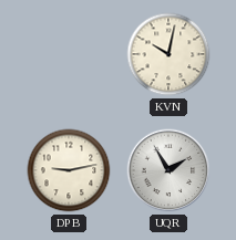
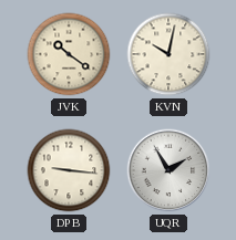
JVK: none -> 10:21 (69, 54)
DPB: 9:13 -> 9:16 (69, 170)
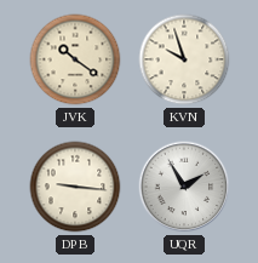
KVN: 10:02 -> 9:57 (184, 59)
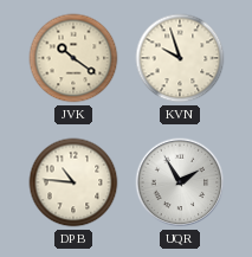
DPB: 9:16 -> 10:46 (73, 182)
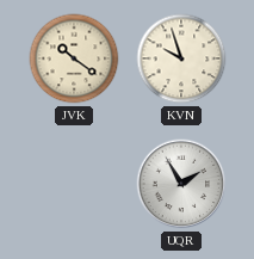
DPB: 10:46 -> none (73, 182)
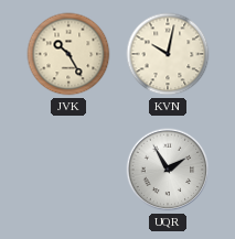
JVK: 10:21 -> 10:25 (68, 54)
KVN: 9:57 -> 10:02 (168, 54)
